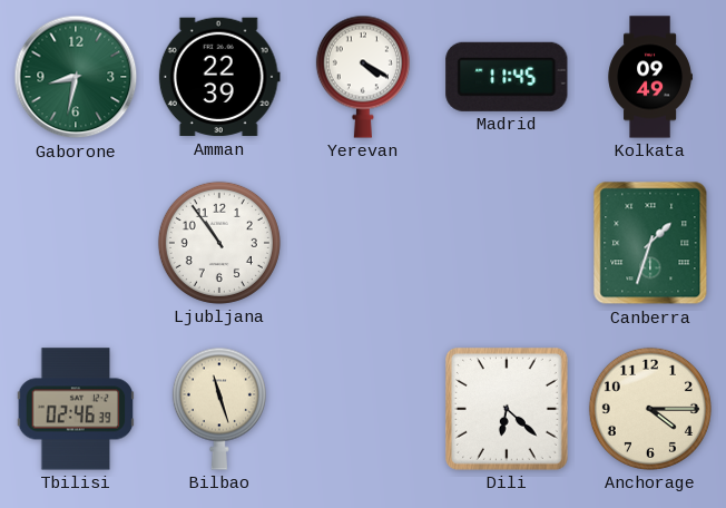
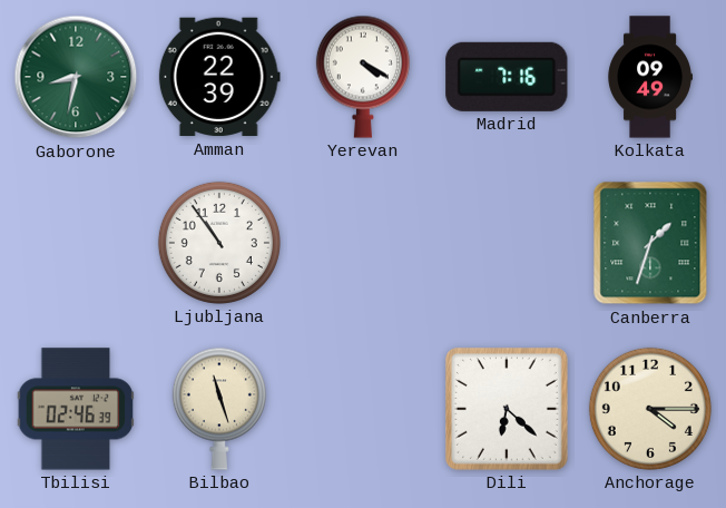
Madrid: 11:45 -> 7:16 (507, 77)
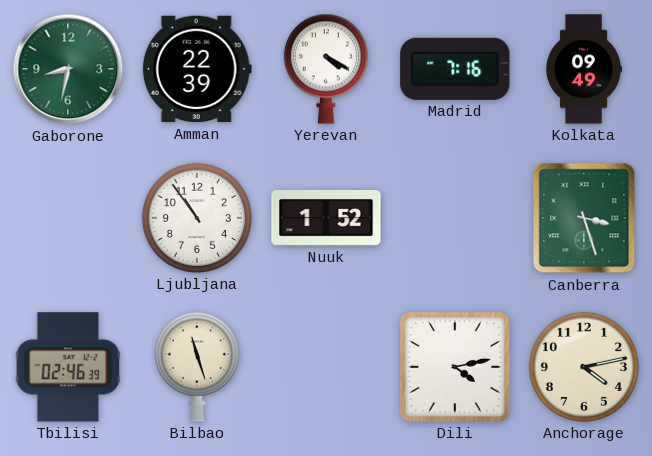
Nuuk: none -> 1:52 (326, 219)
Canberra: 1:33 -> 3:27 (584, 218)
Dili: 6:22 -> 4:13 (455, 367)
Anchorage: 4:15 -> 4:13 (584, 367)
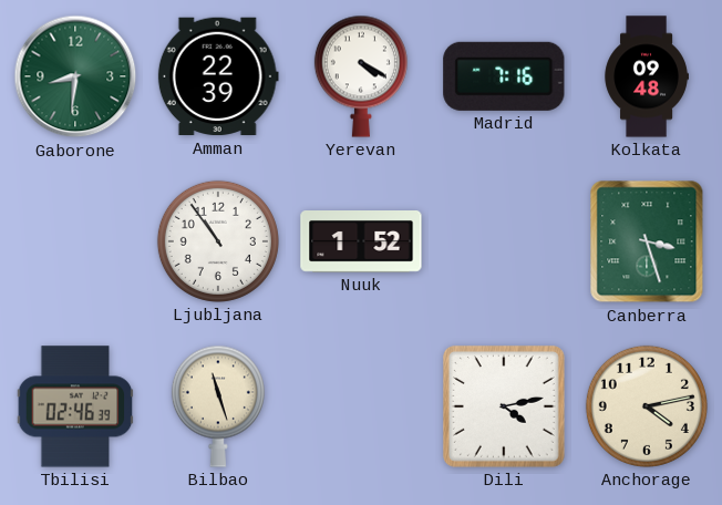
Gaborone: 8:32 -> 8:31 (75, 76)
Kolkata: 09:49 -> 09:48 (647, 76)
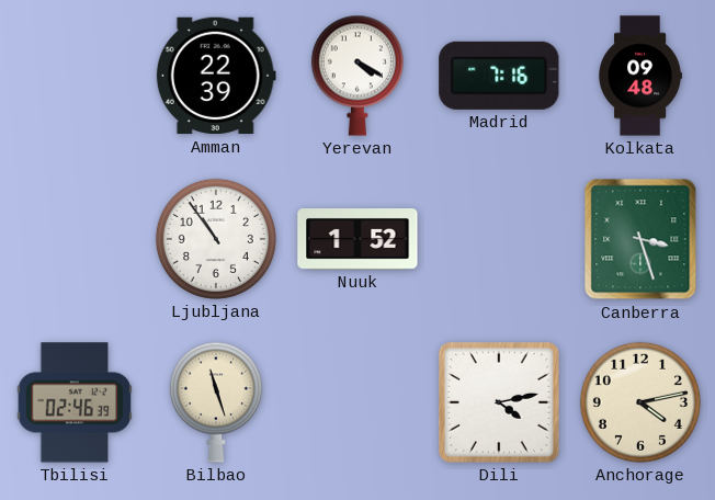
Gaborone: 8:31 -> none (75, 76)
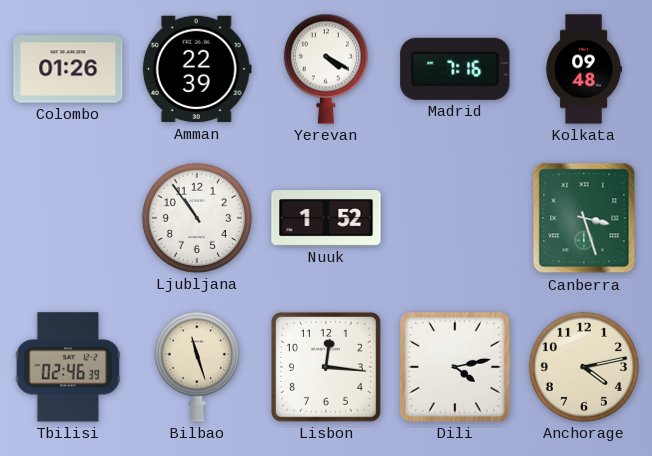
Colombo: none -> 01:26 (68, 69)
Lisbon: none -> 12:16 (326, 367)
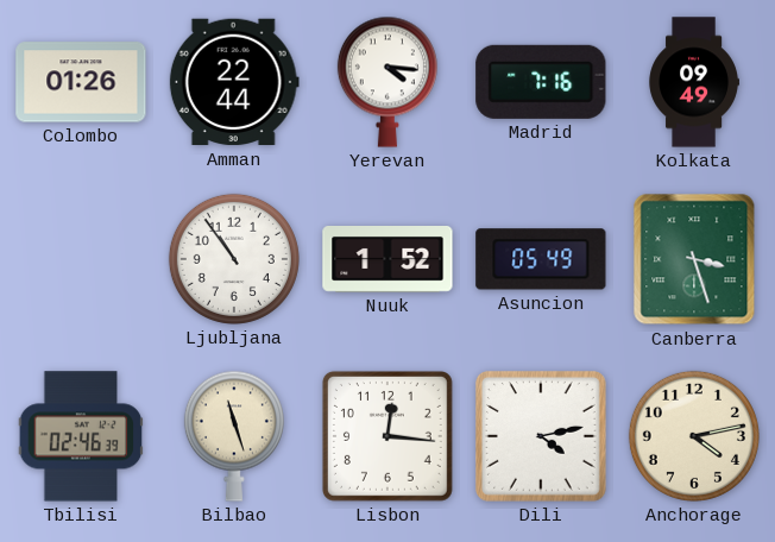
Amman: 22:39 -> 22:44 (234, 82)
Yerevan: 4:20 -> 4:16 (387, 82)
Kolkata: 09:48 -> 09:49 (694, 82)
Asuncion: none -> 05:49 (541, 259)
